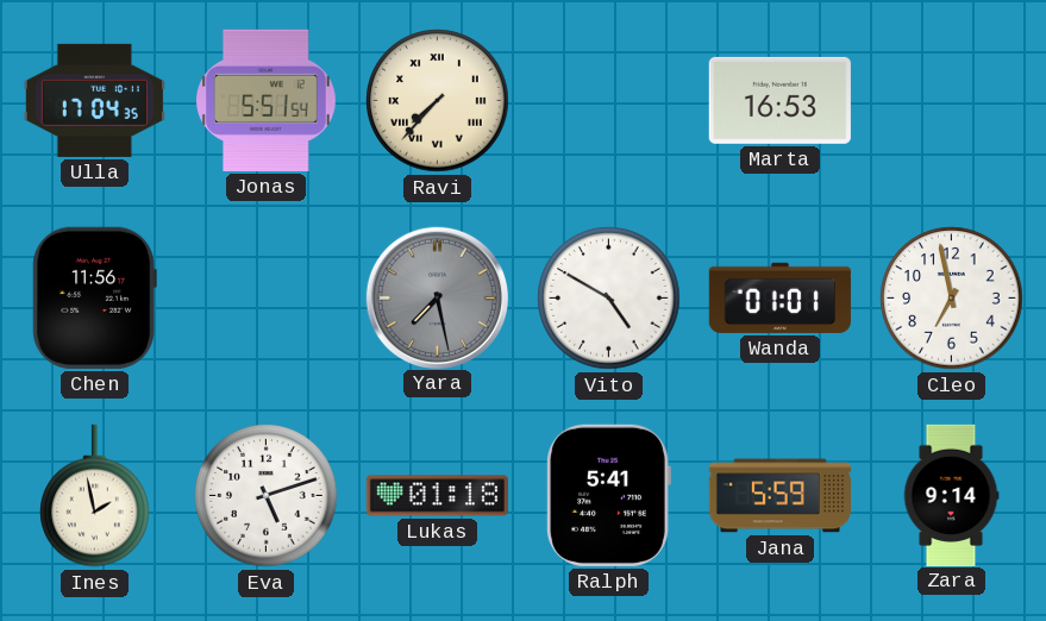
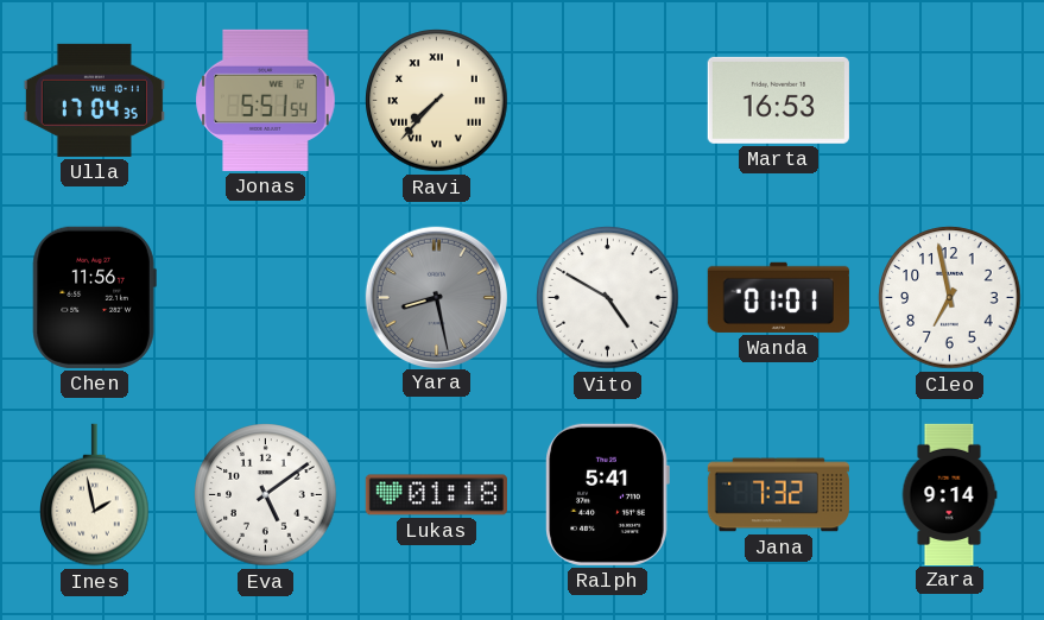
Yara: 7:28 -> 8:28 (436, 297)
Eva: 5:12 -> 5:09 (266, 495)
Jana: 5:59 -> 7:32 (778, 495)
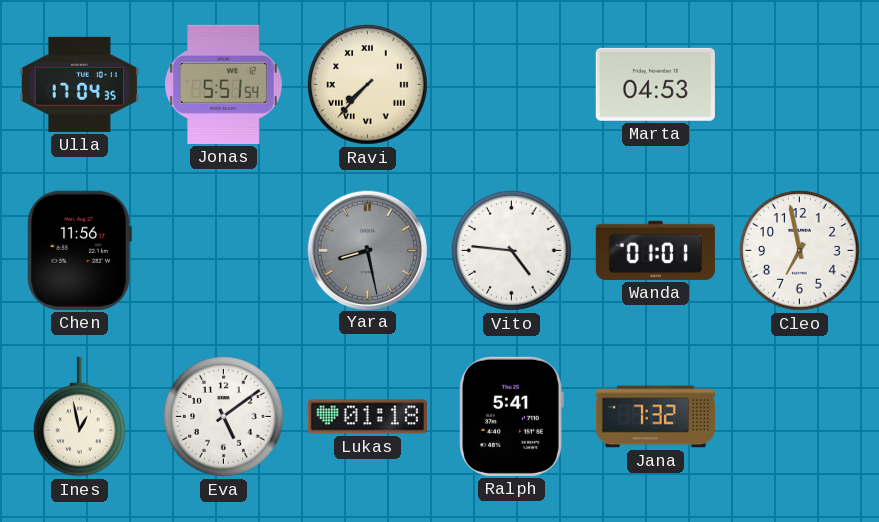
Marta: 16:53 -> 04:53 (655, 84)
Vito: 4:50 -> 4:46 (512, 251)
Ines: 1:58 -> 12:58 (80, 417)
Zara: 9:14 -> none (949, 494)
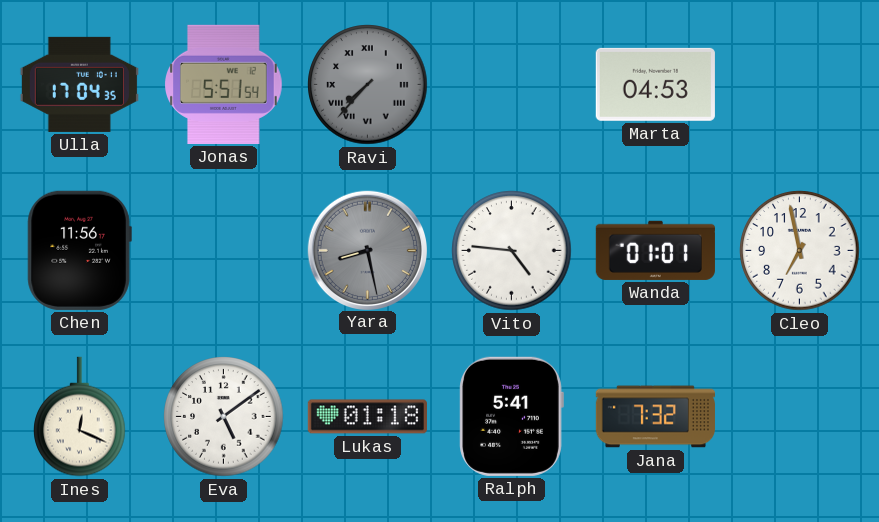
Ravi dial: cream -> grey (368, 85)
Ines: 12:58 -> 12:19 (80, 417)
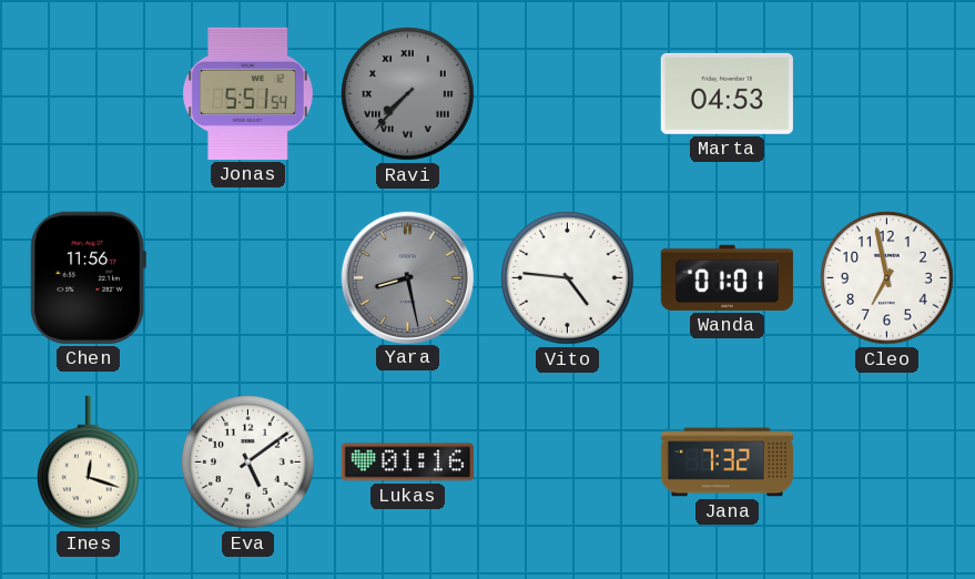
Ulla: 17:04 -> none (79, 84)
Ines: 12:19 -> 12:18 (89, 463)
Lukas: 01:18 -> 01:16 (407, 463)
Ralph: 5:41 -> none (511, 416)
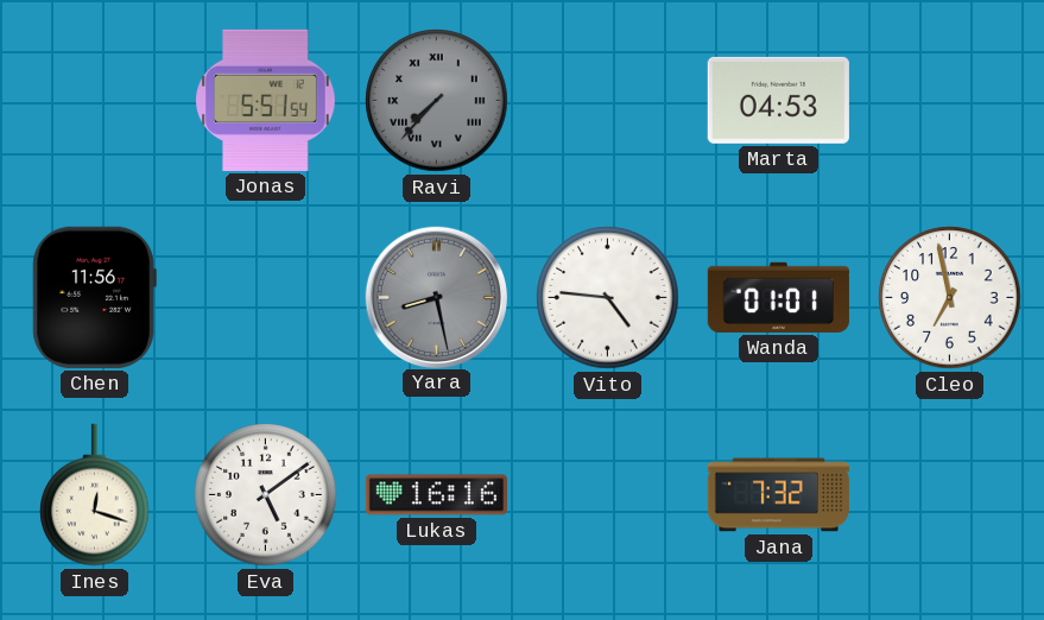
Lukas: 01:16 -> 16:16 (436, 495)
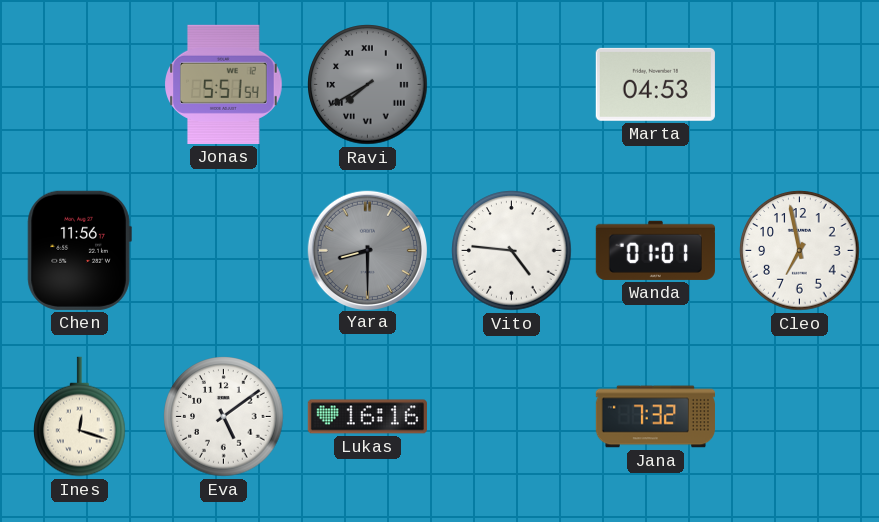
Ravi: 7:37 -> 7:40 (368, 85)
Yara: 8:28 -> 8:30 (367, 250)
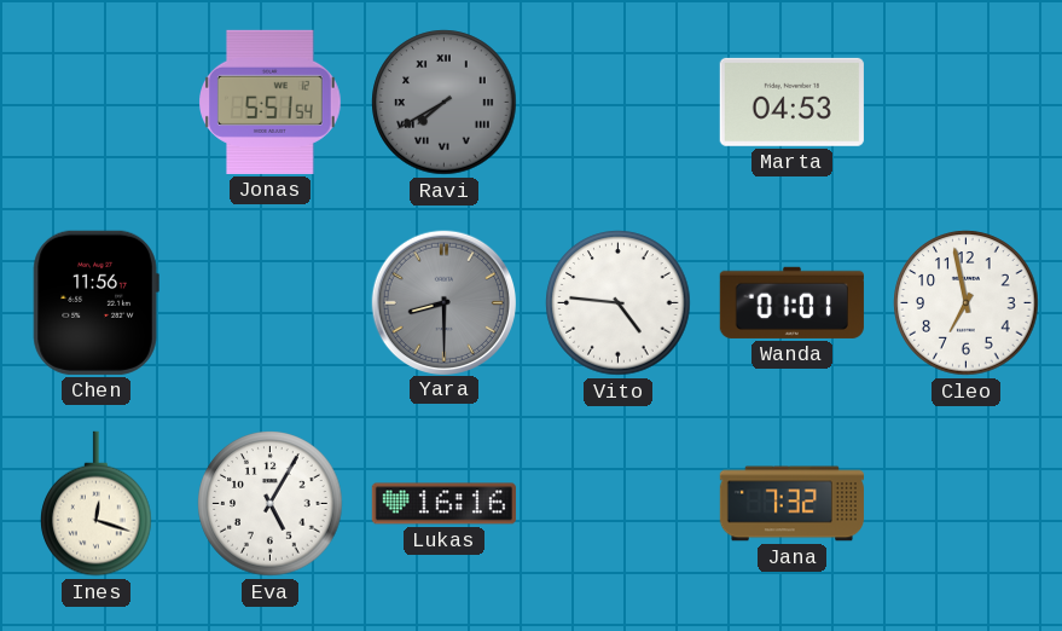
Eva: 5:09 -> 5:05 (271, 504)
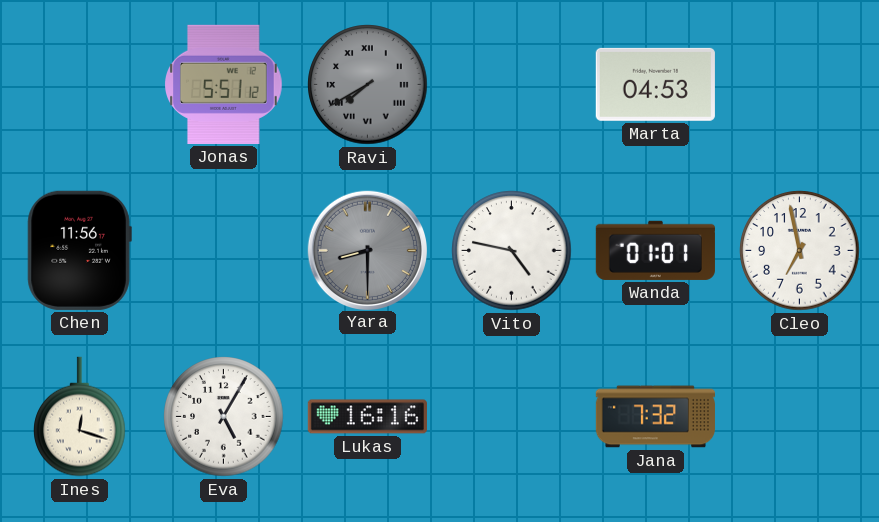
Jonas: 5:51:54 -> 5:51:12 (224, 84)
Vito: 4:46 -> 4:47 (512, 251)
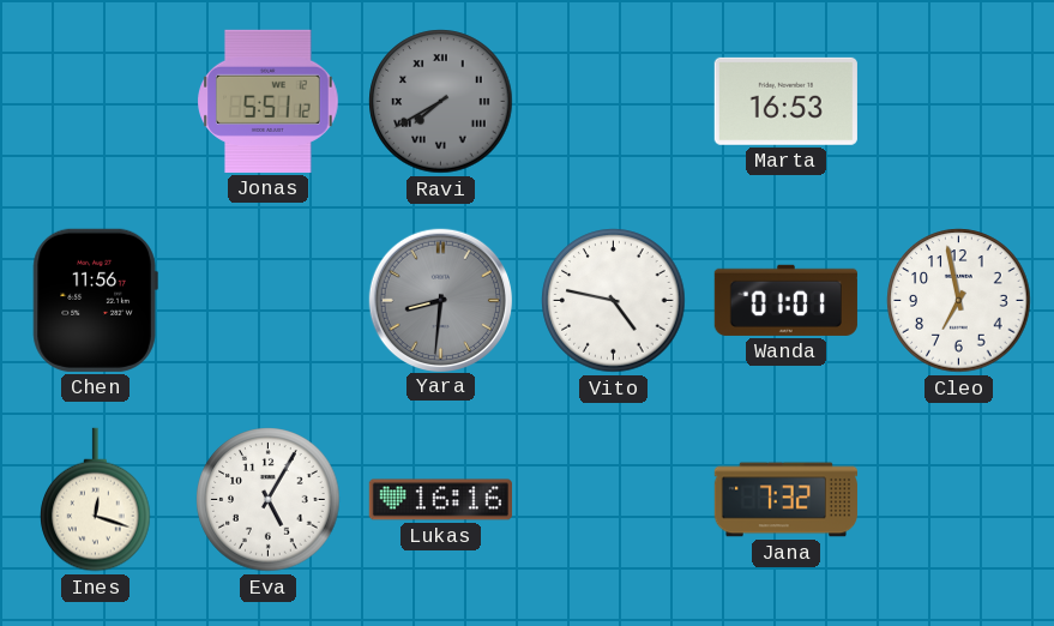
Marta: 04:53 -> 16:53 (785, 101)
Yara: 8:30 -> 8:31 (440, 300)
